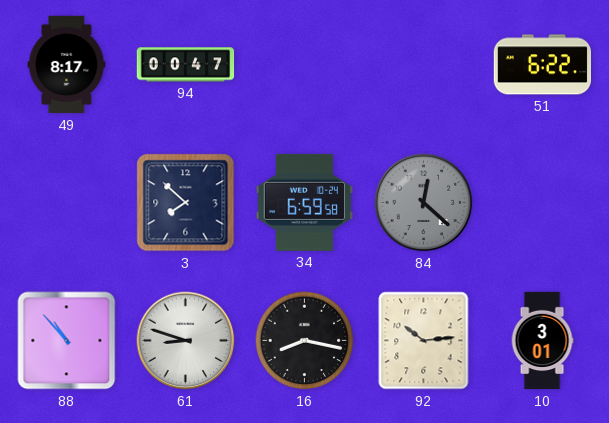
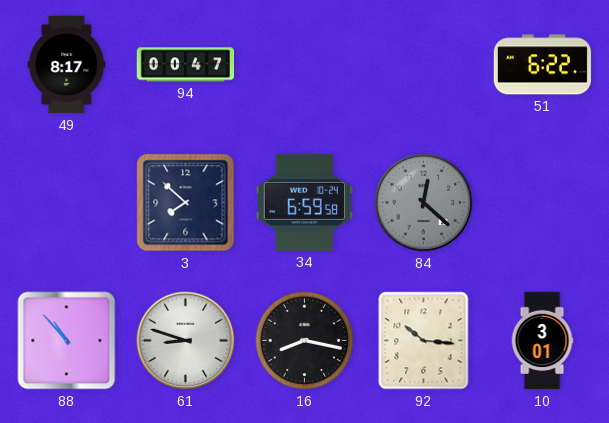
92: 10:14 -> 10:16 (424, 341)
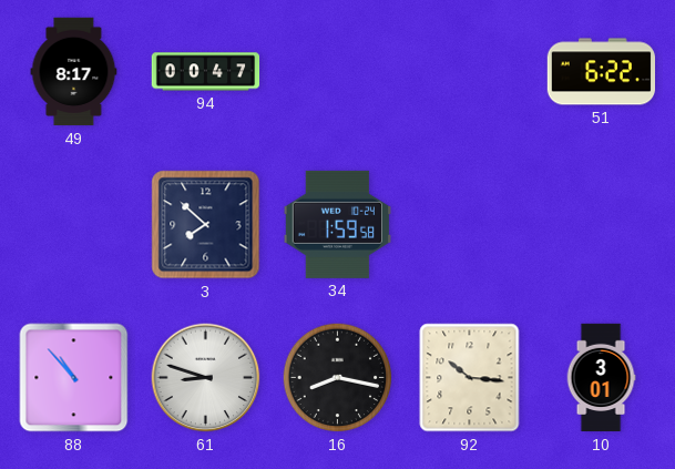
34: 6:59 -> 1:59 (337, 224)
84: 12:22 -> none (424, 203)
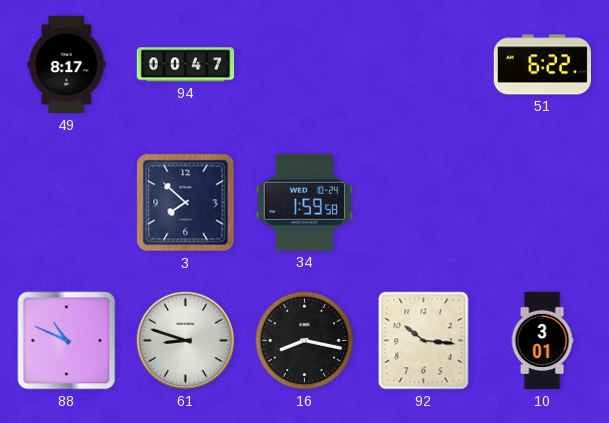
88: 10:53 -> 10:49 (67, 341)
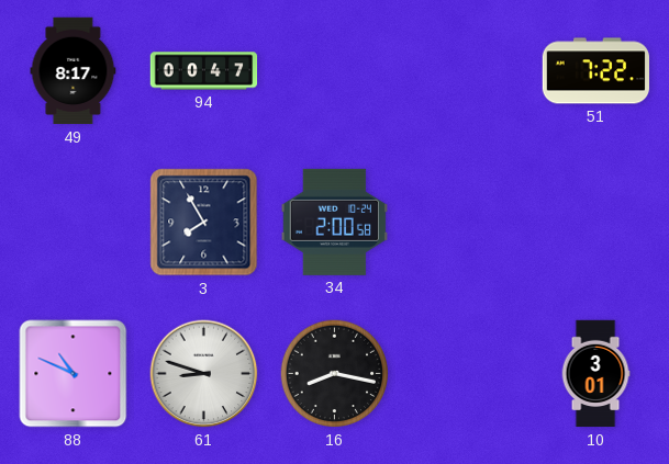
51: 6:22 -> 7:22 (596, 71)
3: 7:52 -> 7:55 (204, 223)
34: 1:59 -> 2:00 (334, 222)
92: 10:16 -> none (424, 341)
